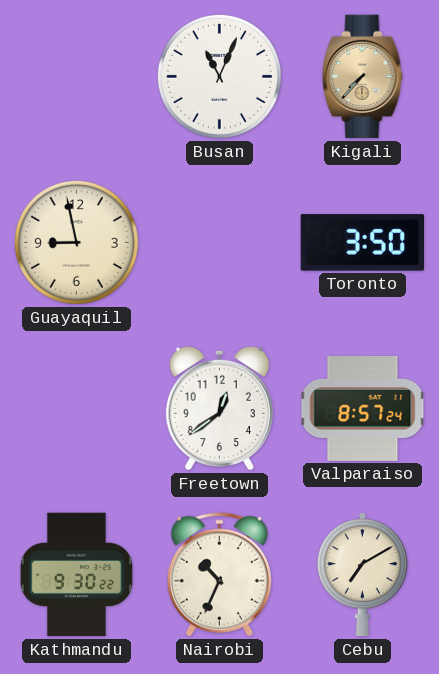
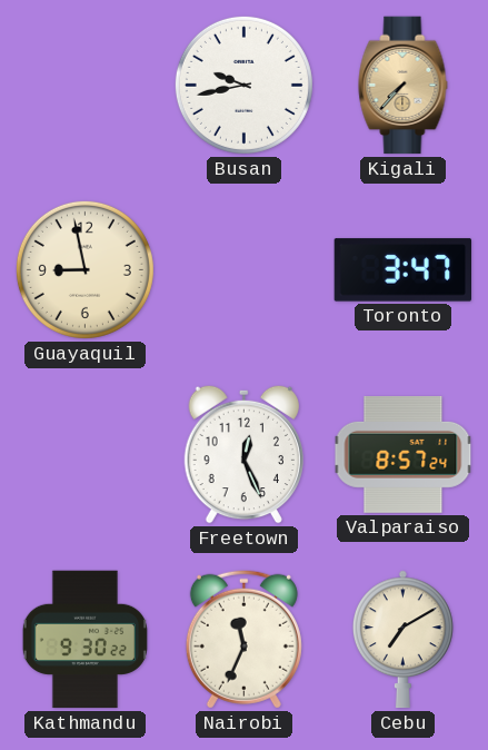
Busan: 11:04 -> 9:43 (243, 85)
Toronto: 3:50 -> 3:47 (402, 270)
Freetown: 12:39 -> 12:26 (243, 454)
Nairobi: 10:34 -> 11:34 (243, 639)
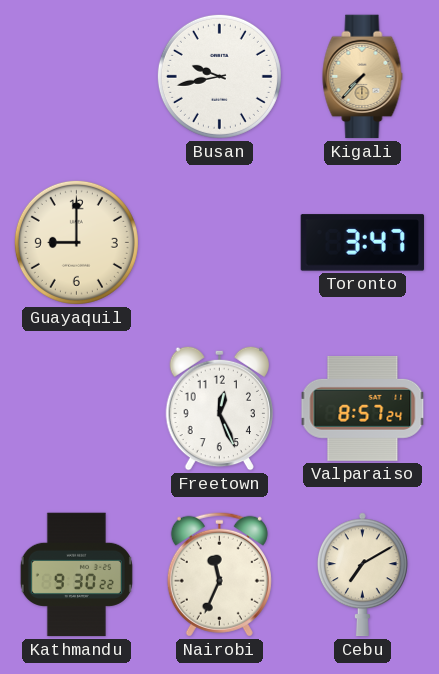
Guayaquil: 8:58 -> 9:00 (76, 242)
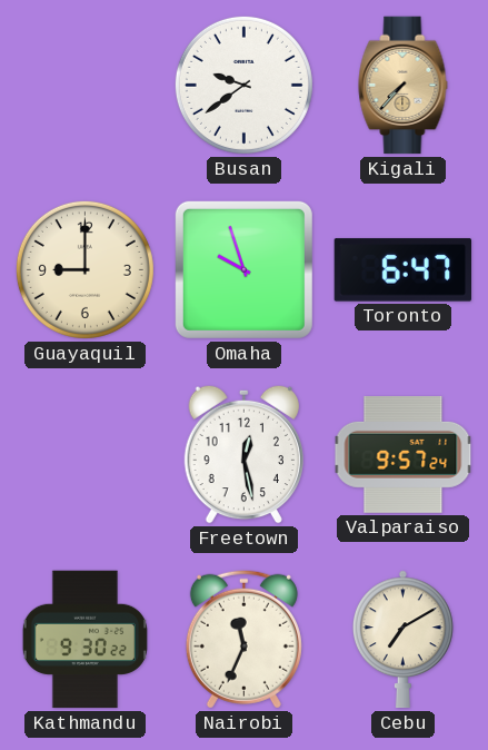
Busan: 9:43 -> 9:39 (243, 85)
Omaha: none -> 9:57 (243, 269)
Toronto: 3:47 -> 6:47 (402, 270)
Freetown: 12:26 -> 12:28 (243, 454)
Valparaiso: 8:57 -> 9:57 (404, 454)
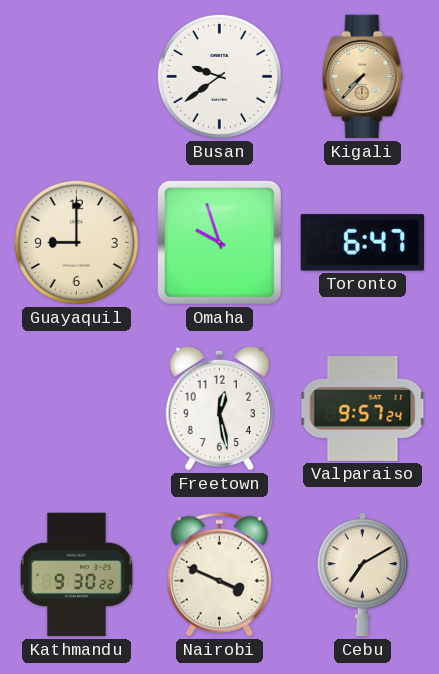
Nairobi: 11:34 -> 3:49 (219, 574)
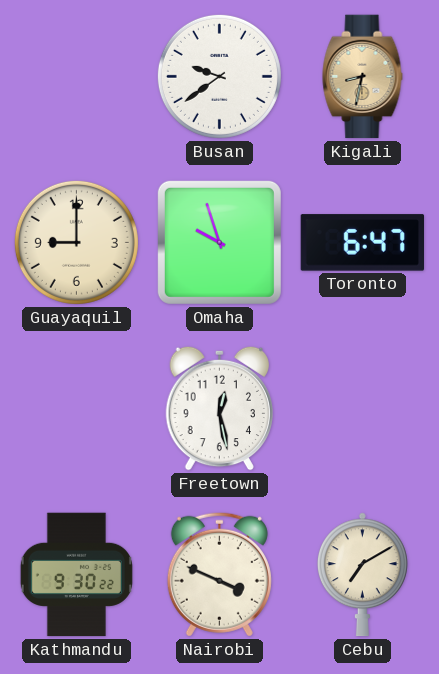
Kigali: 7:37 -> 8:32 (363, 77)
Valparaiso: 9:57 -> none (363, 408)
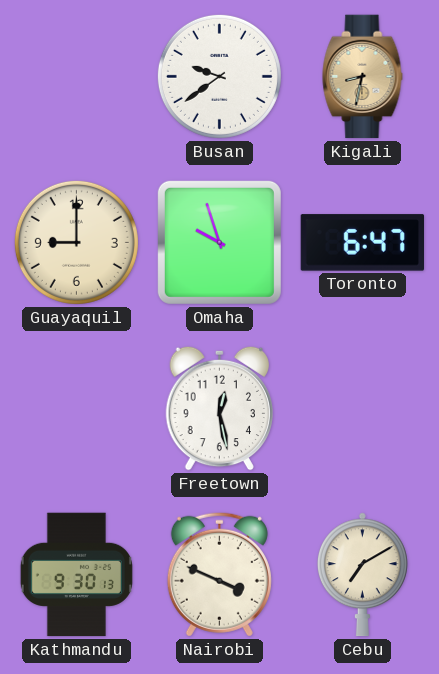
Kathmandu: 9:30:22 -> 9:30:13 (76, 575)
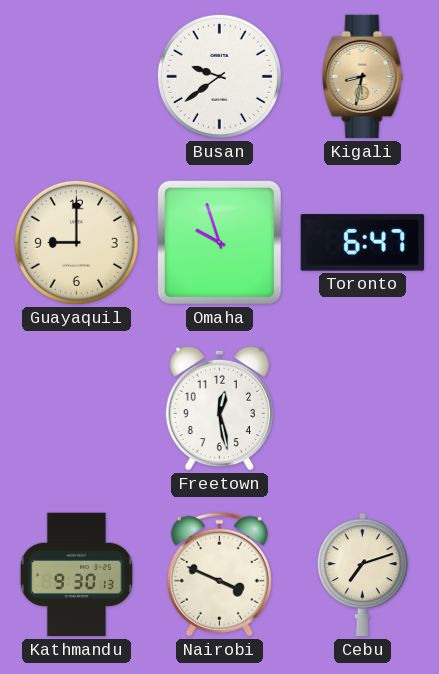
Cebu: 7:10 -> 7:12 (362, 575)
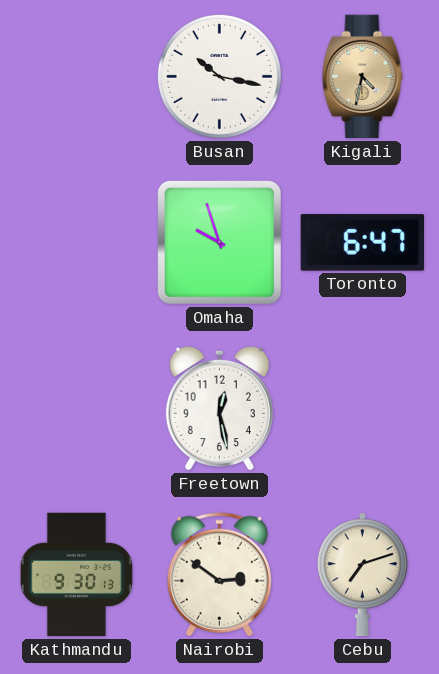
Busan: 9:39 -> 10:17 (219, 76)
Kigali: 8:32 -> 4:32 (363, 77)
Guayaquil: 9:00 -> none (76, 242)
Nairobi: 3:49 -> 2:51 (219, 574)
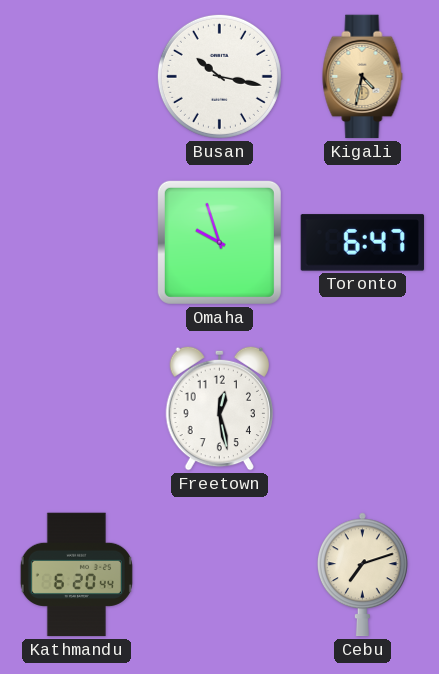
Kathmandu: 9:30 -> 6:20 (76, 575)
Nairobi: 2:51 -> none (219, 574)
